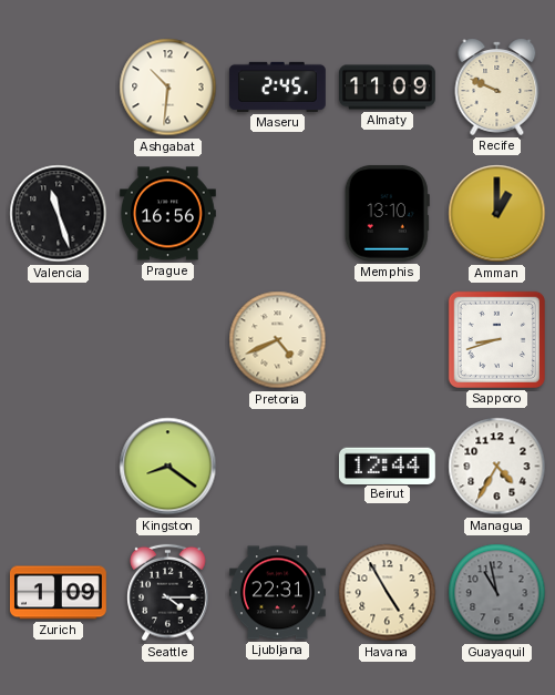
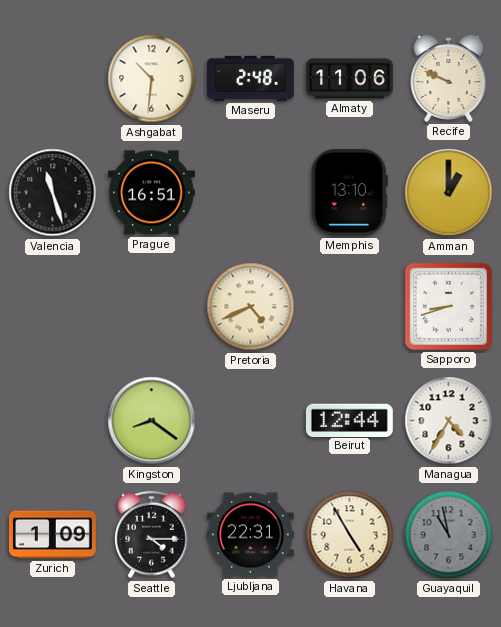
Maseru: 2:45 -> 2:48 (251, 78)
Almaty: 11:09 -> 11:06 (350, 79)
Prague: 16:56 -> 16:51 (152, 193)
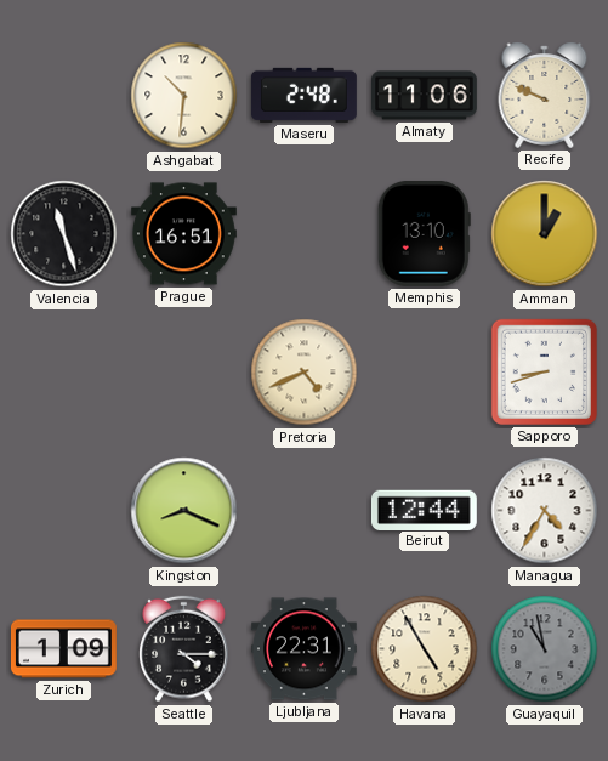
Kingston: 8:21 -> 8:19 (184, 511)
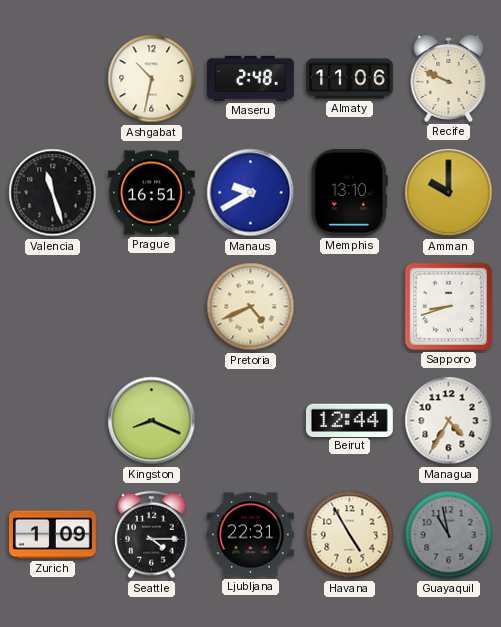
Ashgabat: 10:31 -> 10:32 (152, 79)
Manaus: none -> 9:40 (251, 193)
Amman: 1:00 -> 10:00 (449, 193)
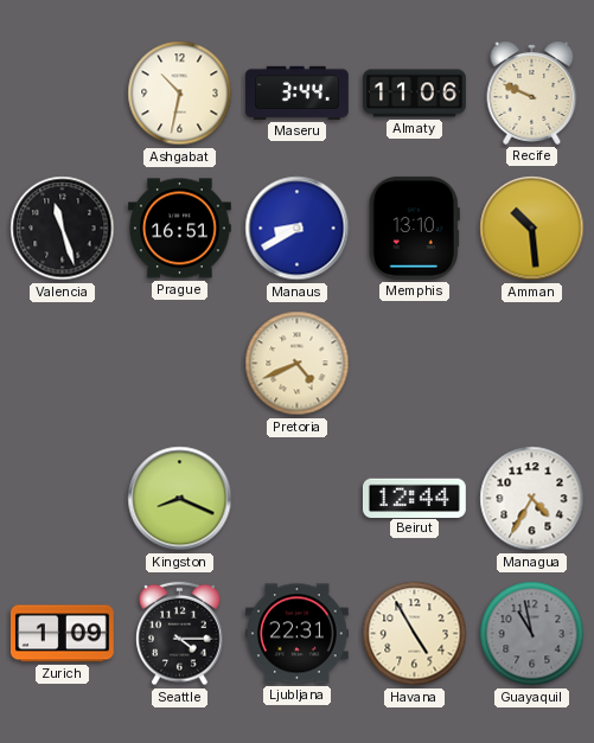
Maseru: 2:48 -> 3:44 (298, 92)
Manaus: 9:40 -> 8:40 (298, 229)
Amman: 10:00 -> 10:29 (532, 229)
Sapporo: 8:42 -> none (448, 306)
